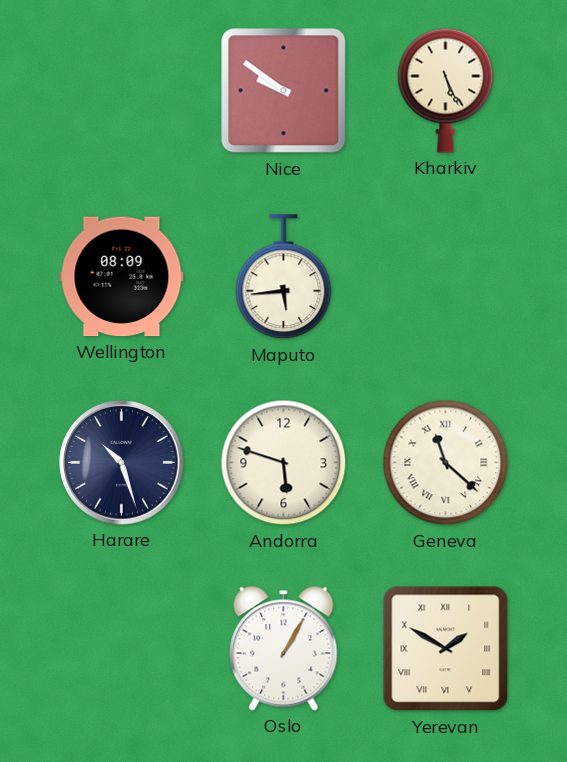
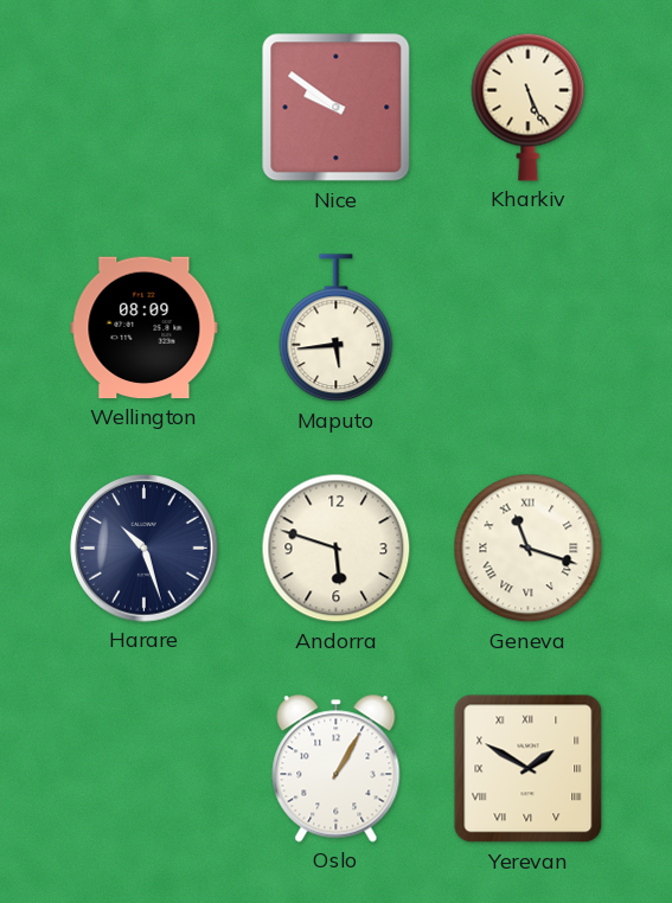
Geneva: 11:22 -> 11:18 (529, 549)
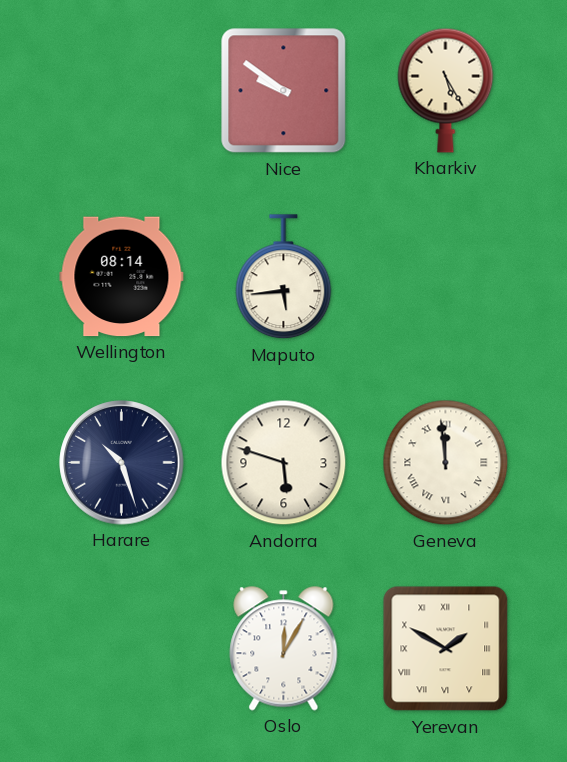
Kharkiv: 5:26 -> 5:25 (446, 90)
Wellington: 08:09 -> 08:14 (122, 277)
Geneva: 11:18 -> 11:59 (446, 463)
Oslo: 1:05 -> 12:05 (284, 649)
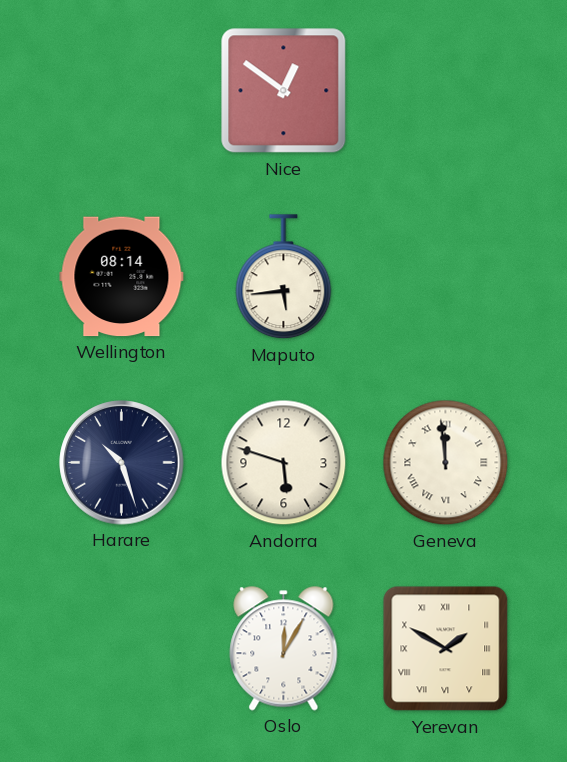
Nice: 9:51 -> 12:51 (284, 91)
Kharkiv: 5:25 -> none (446, 90)
